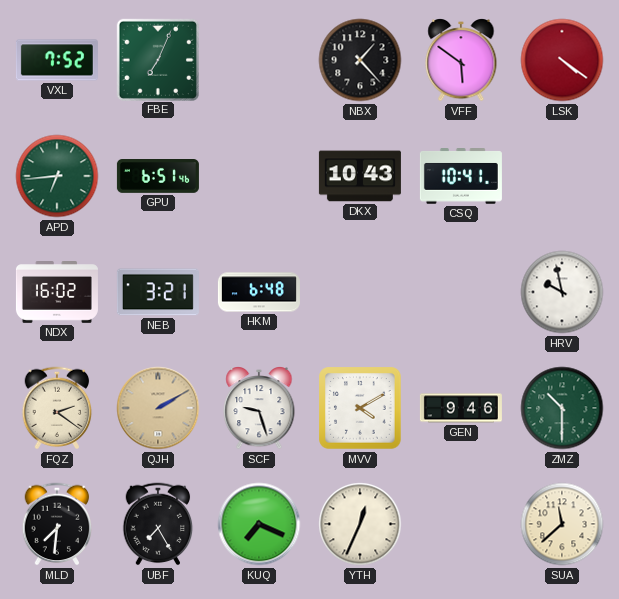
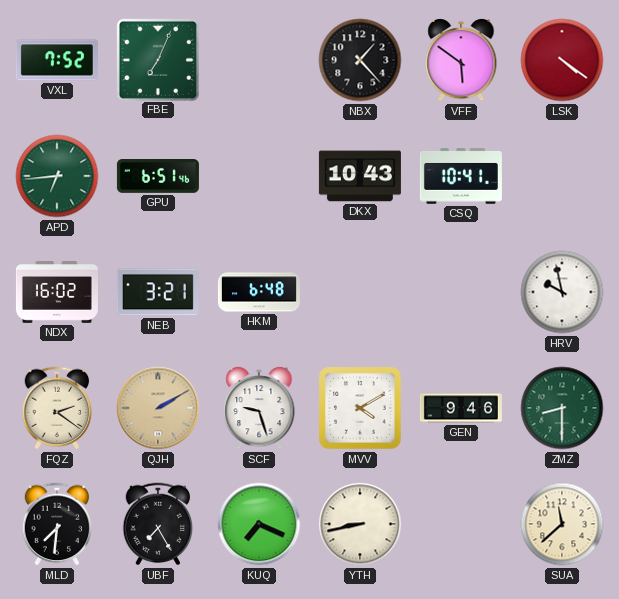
ZMZ: 10:30 -> 8:30 (562, 408)
YTH: 12:34 -> 8:43 (360, 524)
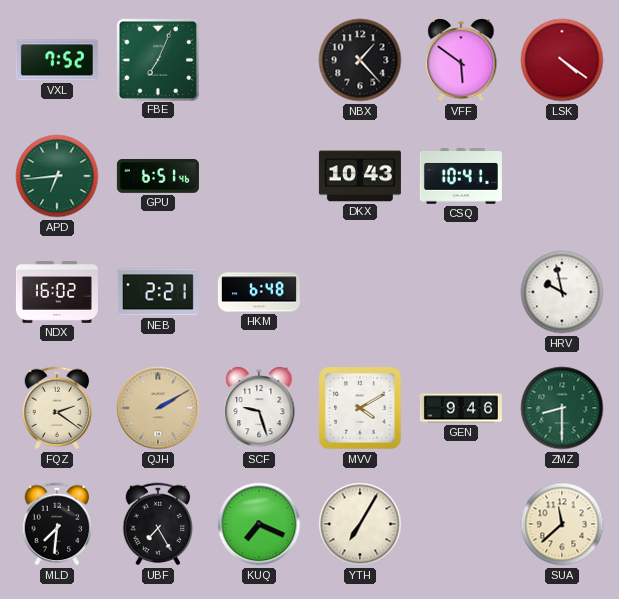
NEB: 3:21 -> 2:21 (158, 292)
YTH: 8:43 -> 7:05 (360, 524)
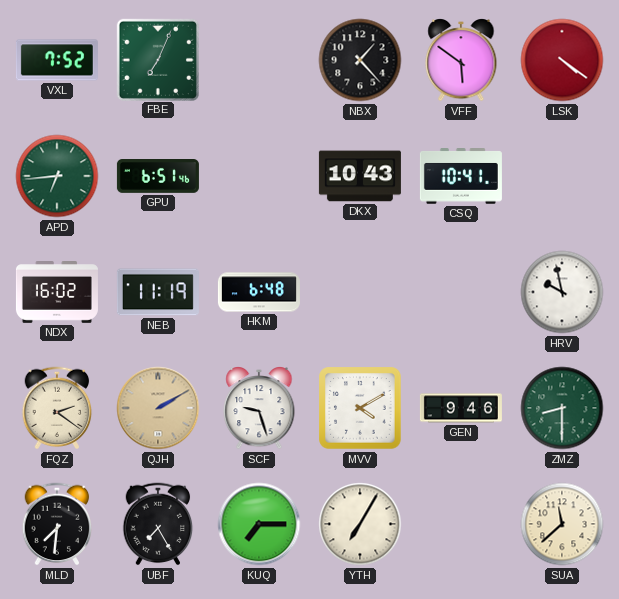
NEB: 2:21 -> 11:19 (158, 292)
KUQ: 7:19 -> 7:15 (259, 524)
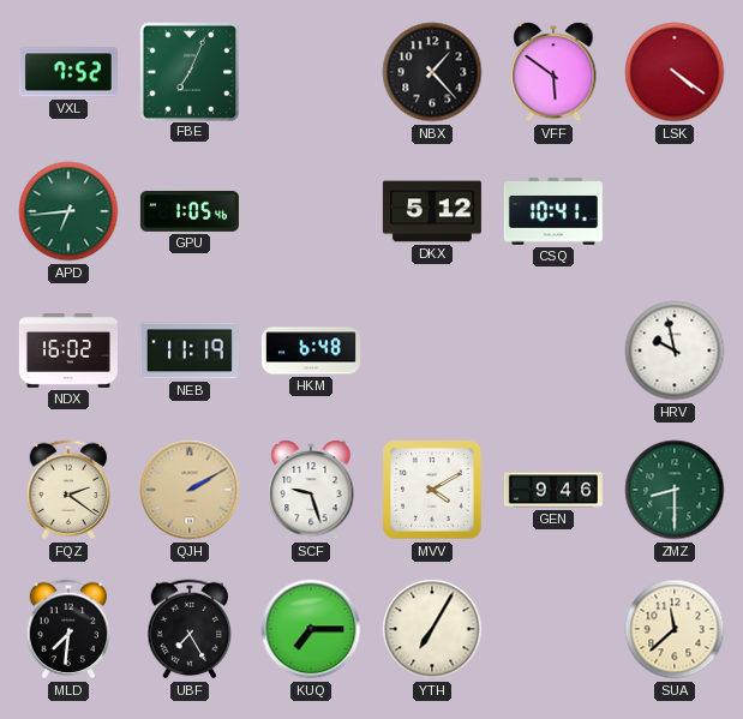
GPU: 6:51 -> 1:05 (190, 212)
DKX: 10:43 -> 5:12 (432, 211)
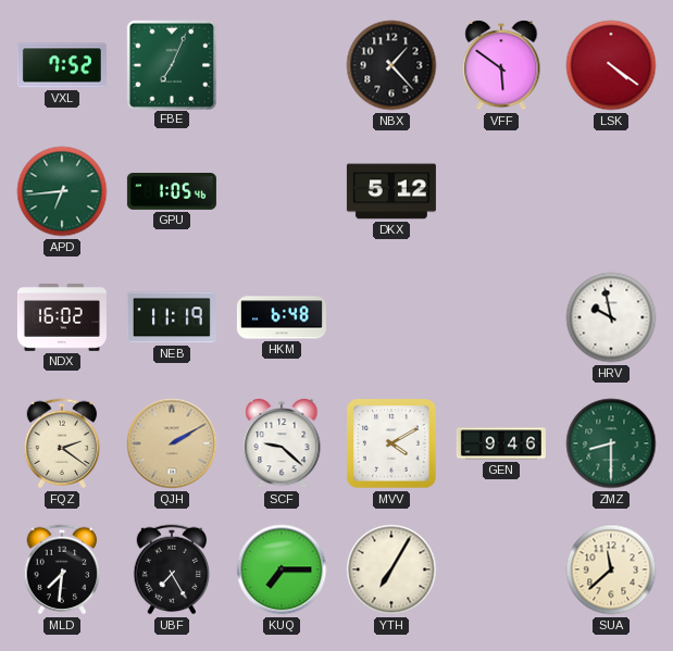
CSQ: 10:41 -> none (553, 211)
SCF: 9:27 -> 9:22 (282, 445)
